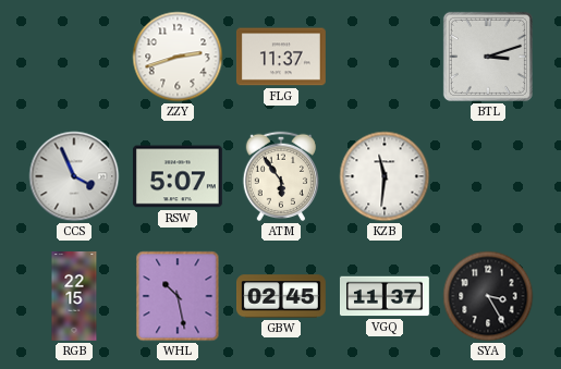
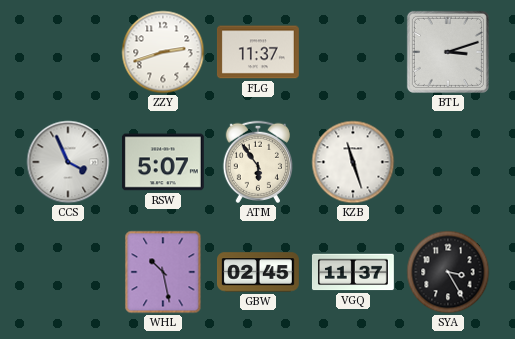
KZB: 11:31 -> 11:27 (353, 162)
RGB: 22:15 -> none (74, 297)
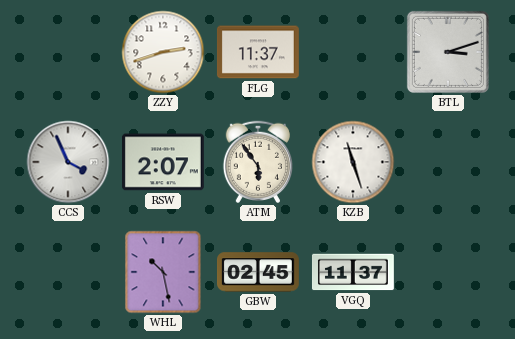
RSW: 5:07 -> 2:07 (163, 162)
SYA: 3:25 -> none (448, 272)
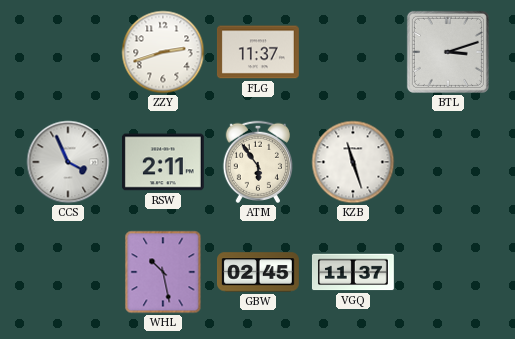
RSW: 2:07 -> 2:11 (163, 162)
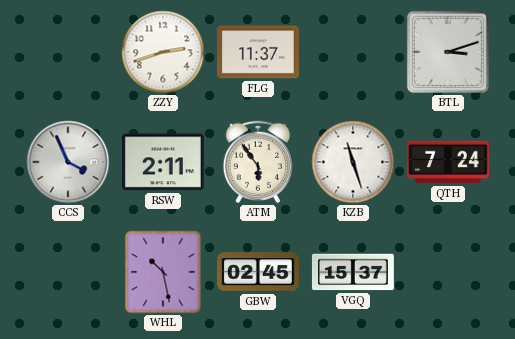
QTH: none -> 7:24 (448, 162)
VGQ: 11:37 -> 15:37 (353, 272)
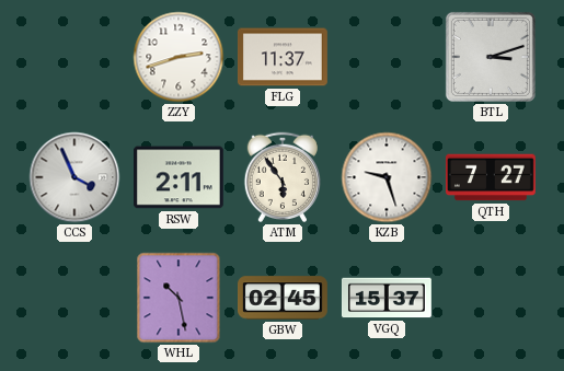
KZB: 11:27 -> 9:27 (387, 177)
QTH: 7:24 -> 7:27 (491, 177)
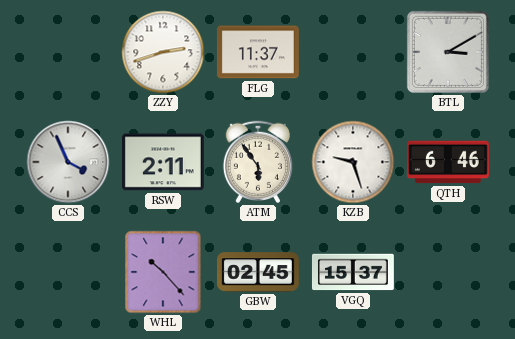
BTL: 3:12 -> 3:10 (448, 52)
QTH: 7:27 -> 6:46 (448, 162)
WHL: 10:28 -> 10:23 (163, 272)
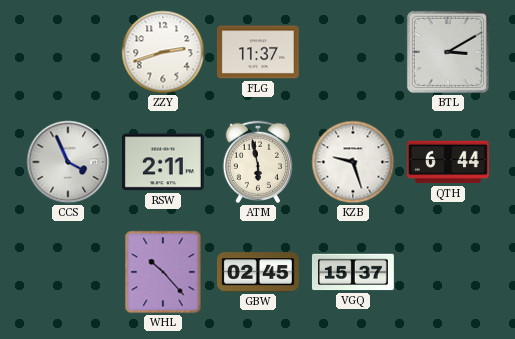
ATM: 5:54 -> 5:58 (257, 162)
QTH: 6:46 -> 6:44 (448, 162)
